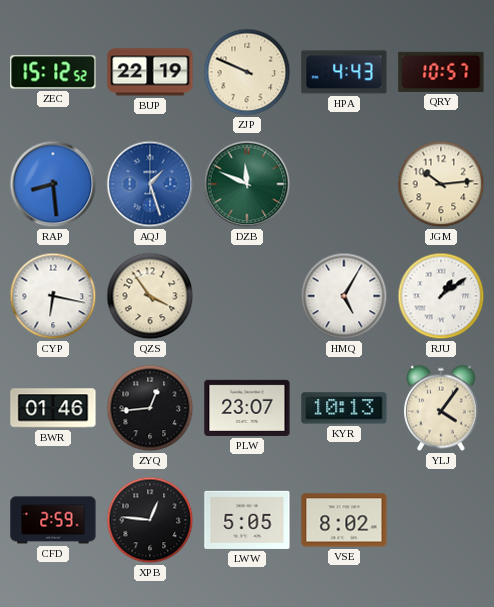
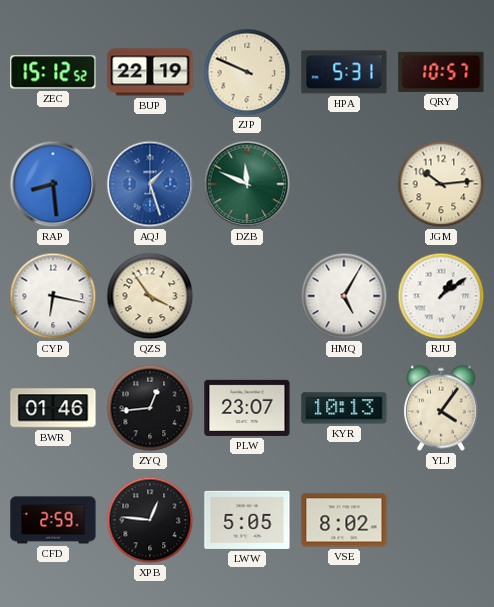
HPA: 4:43 -> 5:31 (344, 72)
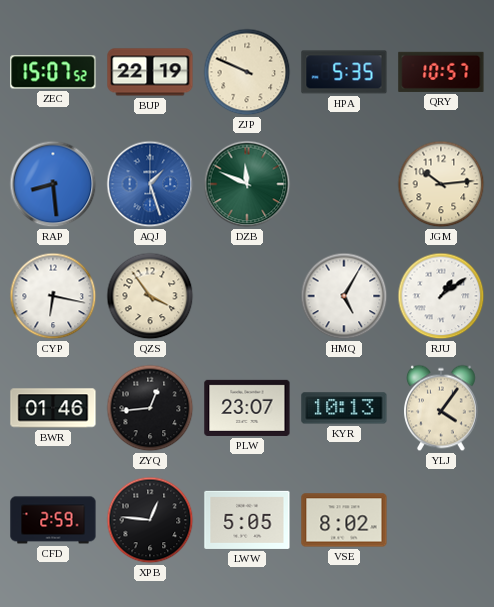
ZEC: 15:12 -> 15:07 (53, 72)
HPA: 5:31 -> 5:35 (344, 72)
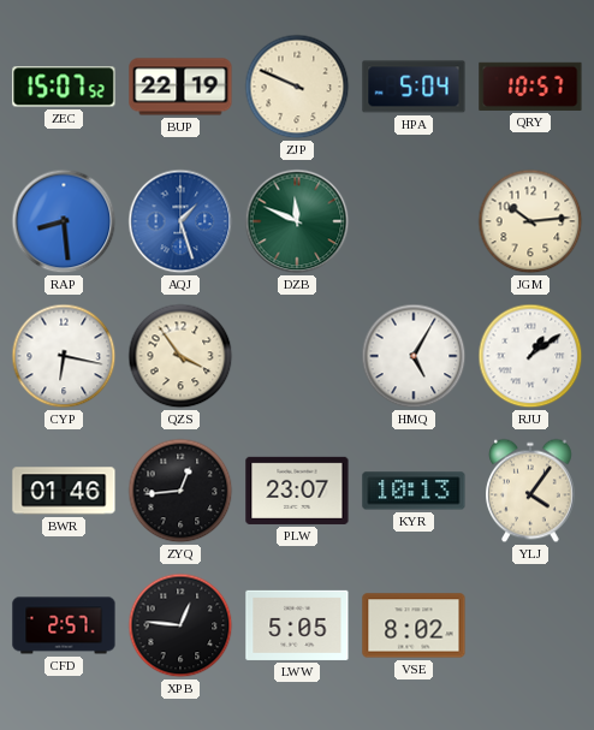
HPA: 5:35 -> 5:04 (414, 87)
CFD: 2:59 -> 2:57 (64, 625)
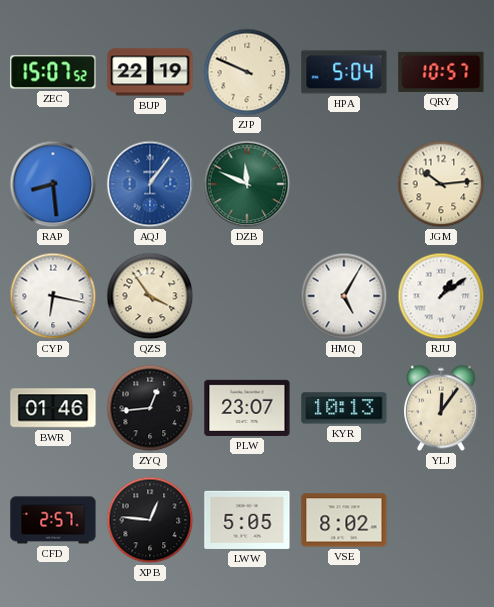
AQJ: 1:27 -> 1:06 (150, 184)
YLJ: 4:06 -> 12:06 (442, 408)
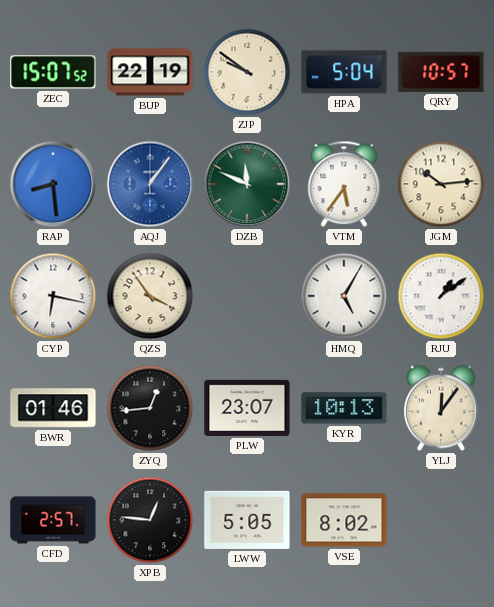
ZJP: 9:49 -> 9:51 (247, 72)
VTM: none -> 5:36 (344, 184)
